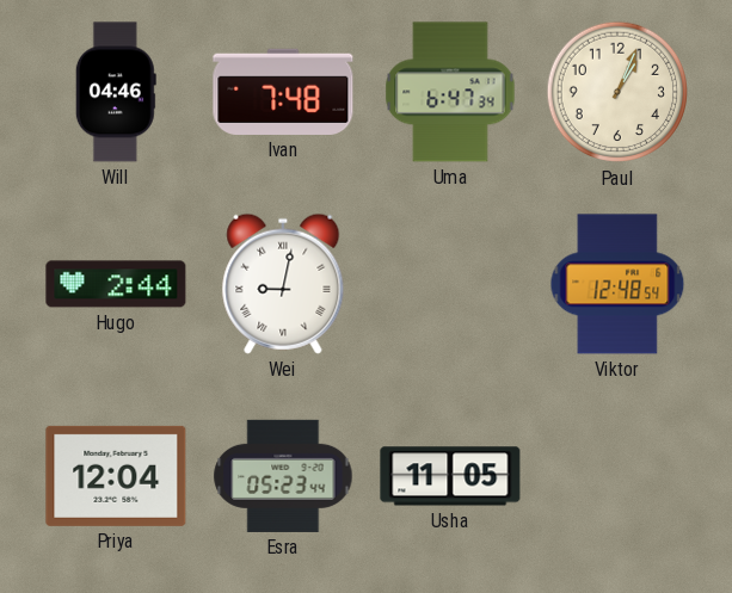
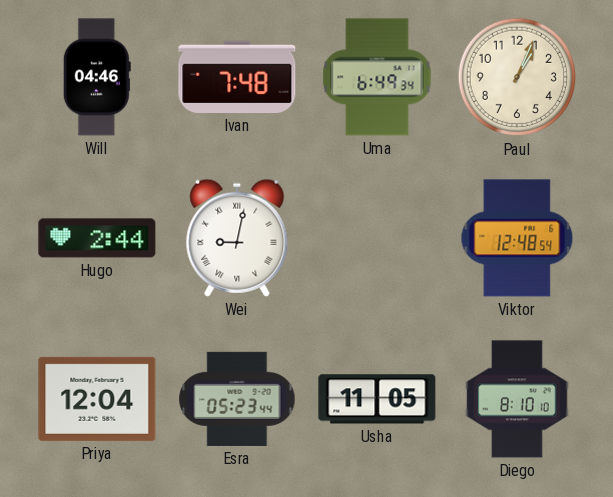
Uma: 6:47 -> 6:49 (377, 77)
Diego: none -> 8:10 (517, 399)
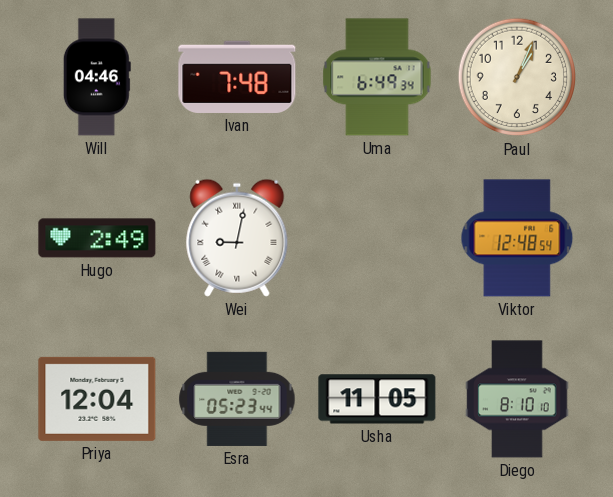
Hugo: 2:44 -> 2:49 (97, 238)
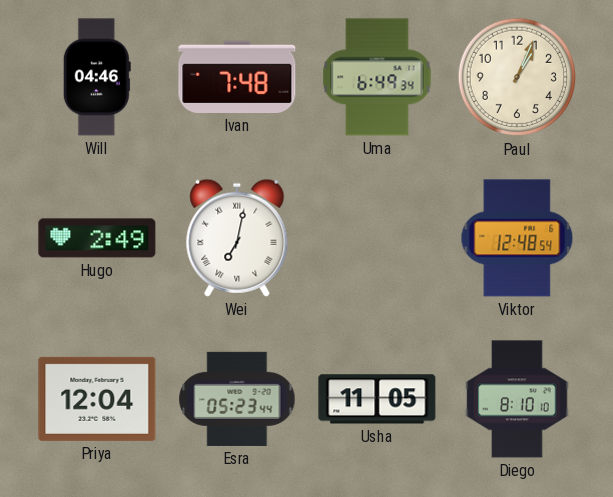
Wei: 9:02 -> 7:02 (237, 238)
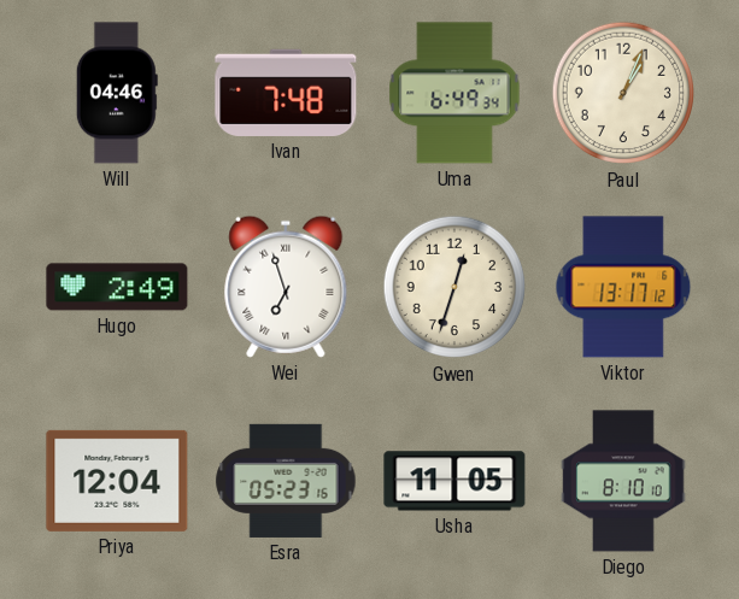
Wei: 7:02 -> 6:57 (286, 287)
Gwen: none -> 12:33 (454, 287)
Viktor: 12:48 -> 13:17 (623, 287)
Esra: 05:23:44 -> 05:23:16 (286, 481)
